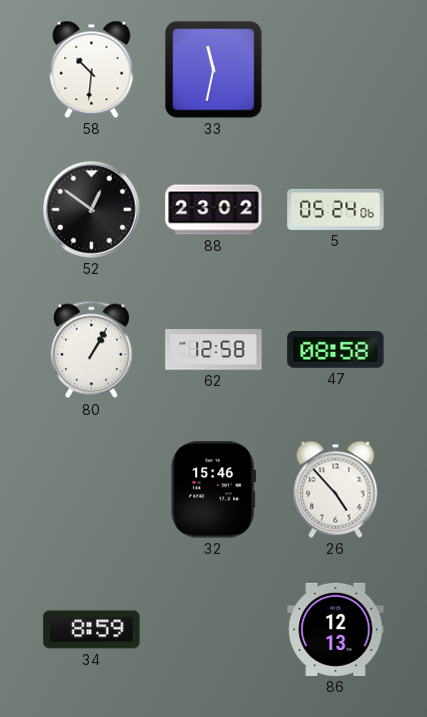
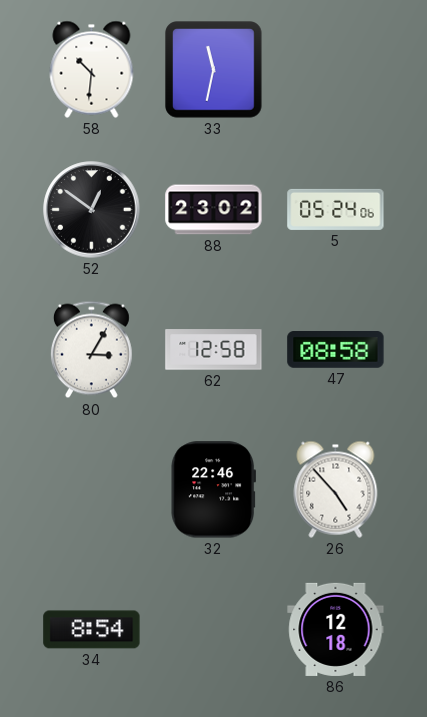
80: 1:05 -> 3:05 (91, 350)
32: 15:46 -> 22:46 (213, 490)
34: 8:59 -> 8:54 (92, 630)
86: 12:13 -> 12:18 (336, 629)
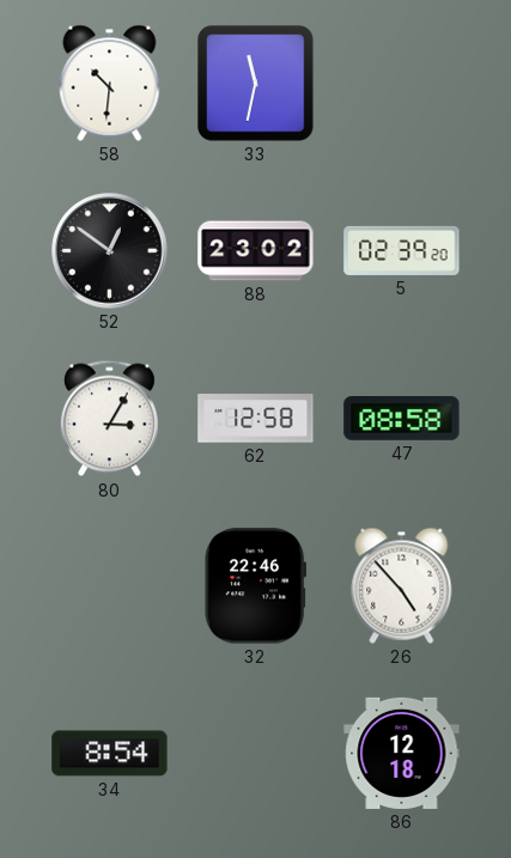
5: 05:24 -> 02:39 (402, 250)
